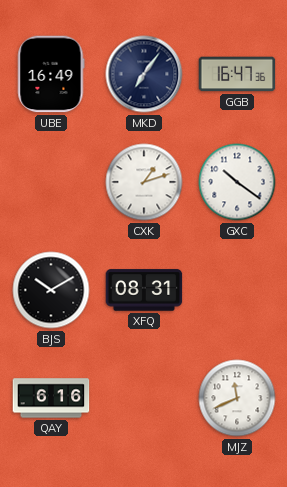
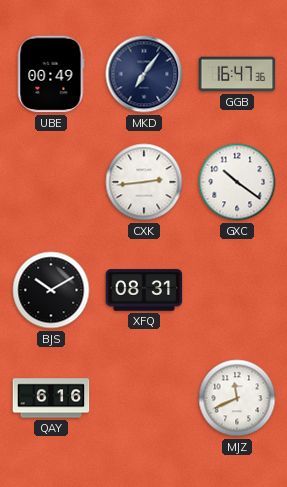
UBE: 16:49 -> 00:49 (51, 74)
CXK: 1:12 -> 2:44 (144, 182)
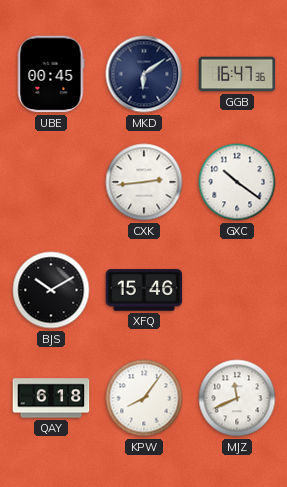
UBE: 00:49 -> 00:45 (51, 74)
MKD: 7:06 -> 6:09 (144, 74)
XFQ: 08:31 -> 15:46 (144, 290)
QAY: 6:16 -> 6:18 (51, 398)
KPW: none -> 8:06 (144, 398)
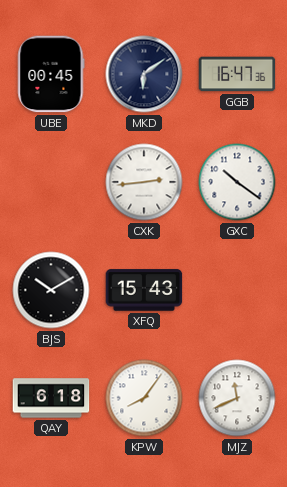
XFQ: 15:46 -> 15:43 (144, 290)
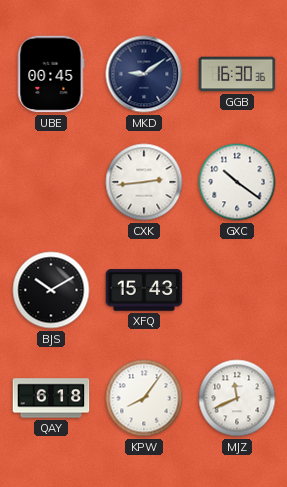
MKD: 6:09 -> 9:09 (144, 74)
GGB: 16:47 -> 16:30 (237, 74)
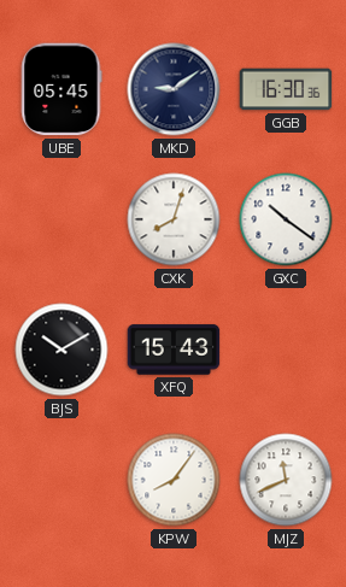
UBE: 00:45 -> 05:45 (61, 89)
CXK: 2:44 -> 8:03 (174, 219)
QAY: 6:18 -> none (51, 398)
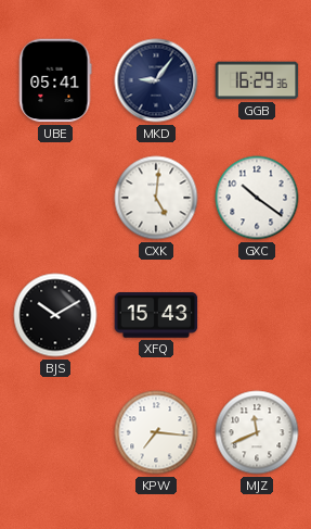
UBE: 05:45 -> 05:41 (55, 80)
MKD: 9:09 -> 9:06 (156, 80)
GGB: 16:30 -> 16:29 (257, 80)
CXK: 8:03 -> 5:01 (156, 198)
KPW: 8:06 -> 7:16 (156, 432)
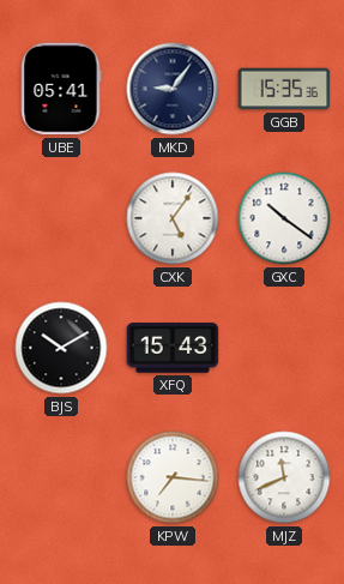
GGB: 16:29 -> 15:35 (284, 89)
CXK: 5:01 -> 5:06 (173, 218)
